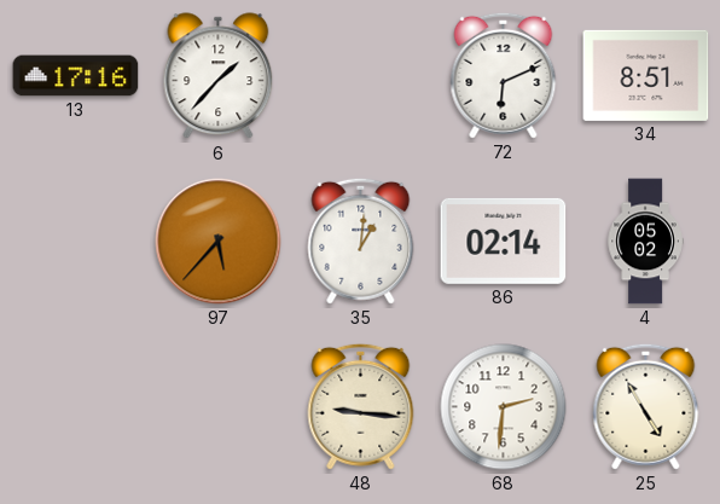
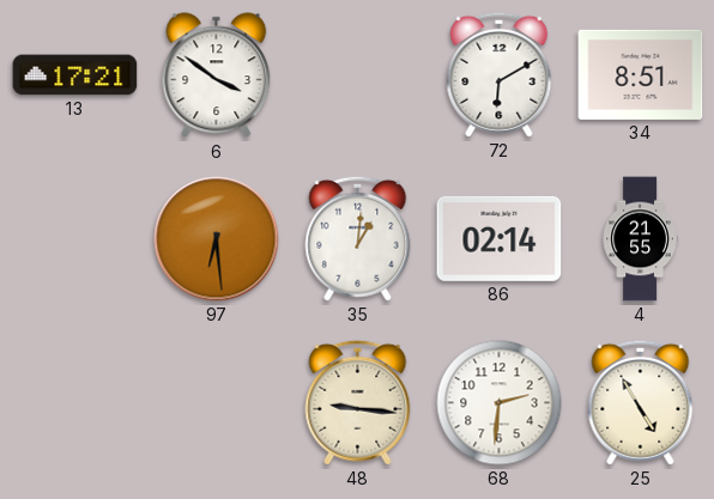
13: 17:16 -> 17:21 (75, 75)
6: 1:37 -> 3:51 (217, 75)
72: 6:11 -> 6:10 (500, 74)
97: 5:37 -> 6:29 (217, 239)
4: 05:02 -> 21:55 (640, 239)
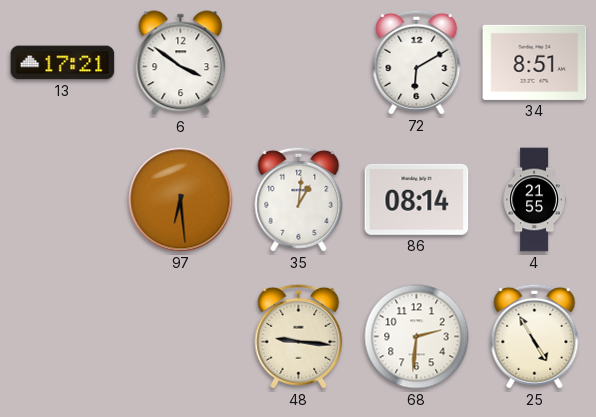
86: 02:14 -> 08:14 (417, 199)
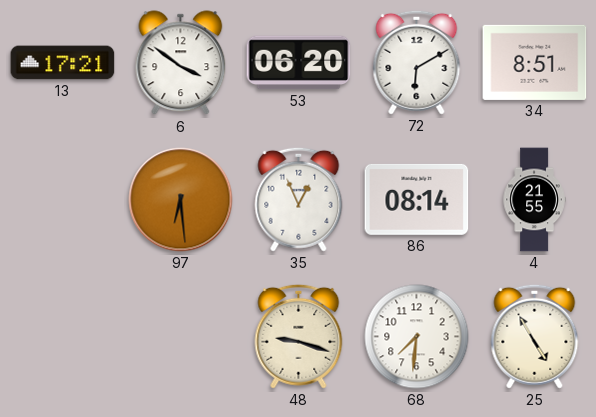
53: none -> 06:20 (299, 63)
35: 1:01 -> 12:56 (299, 199)
48: 9:16 -> 9:18 (299, 336)
68: 2:31 -> 7:31 (417, 337)
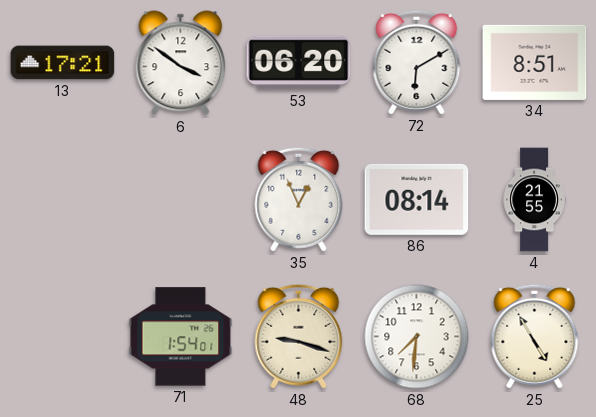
97: 6:29 -> none (181, 200)
71: none -> 1:54 (181, 337)
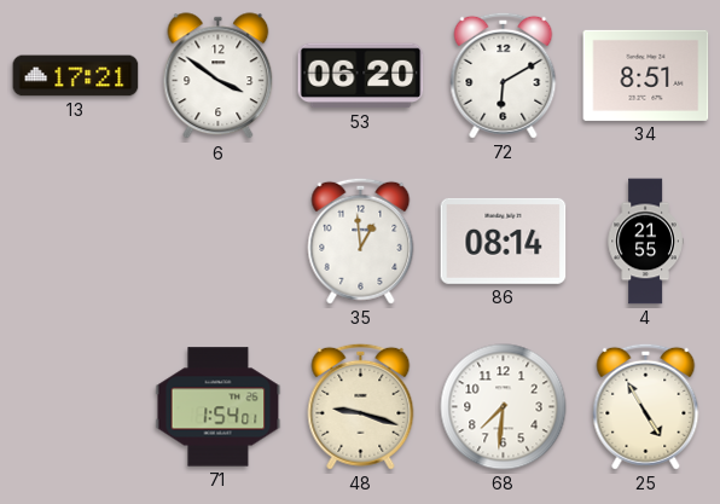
35: 12:56 -> 12:59 (361, 241)
